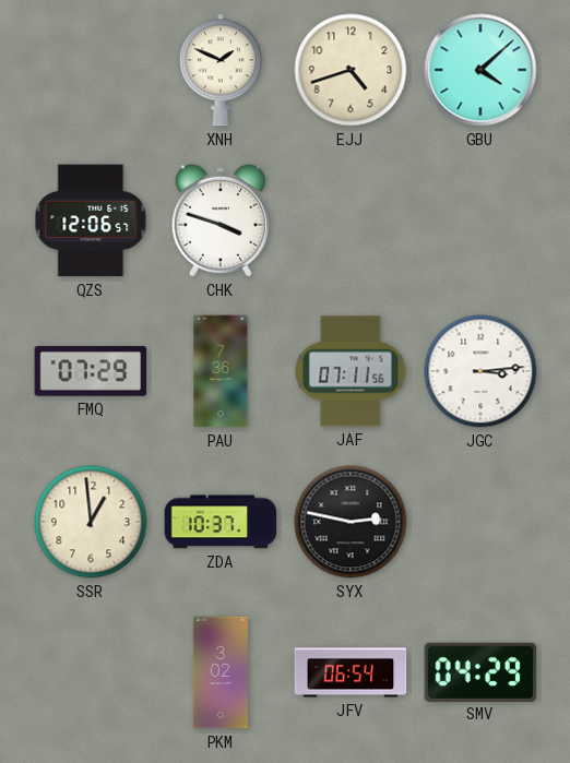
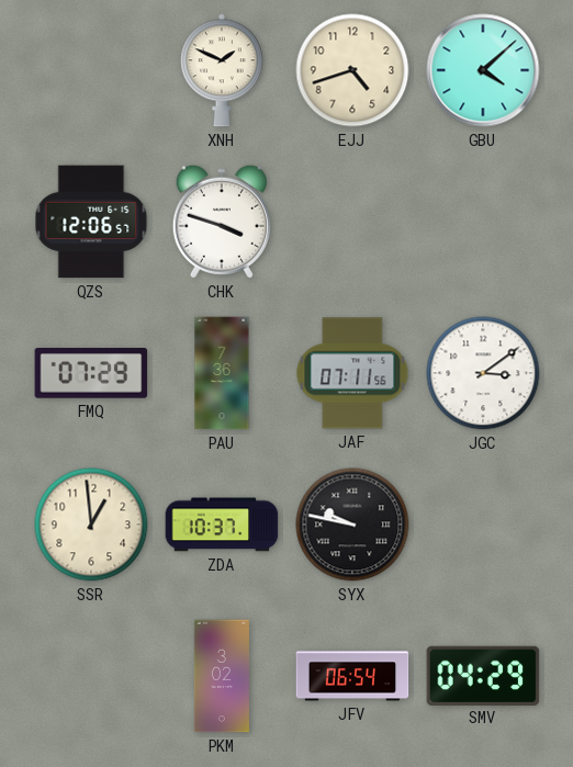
JGC: 3:14 -> 3:09 (483, 373)
SYX: 2:47 -> 9:47 (352, 525)
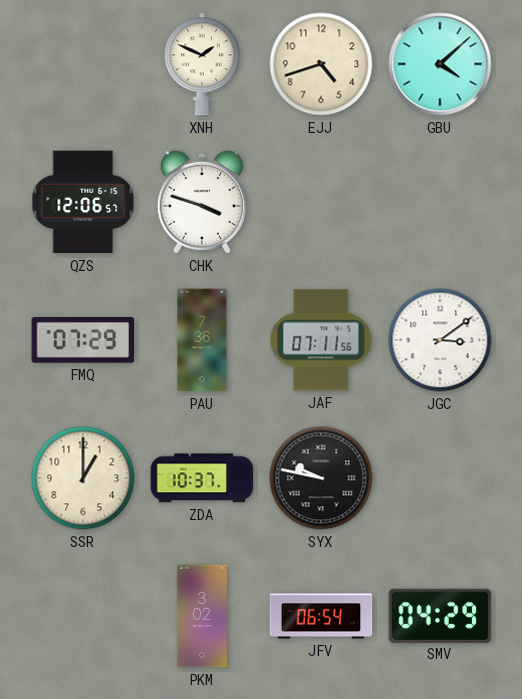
SSR: 12:59 -> 1:00 (83, 478)
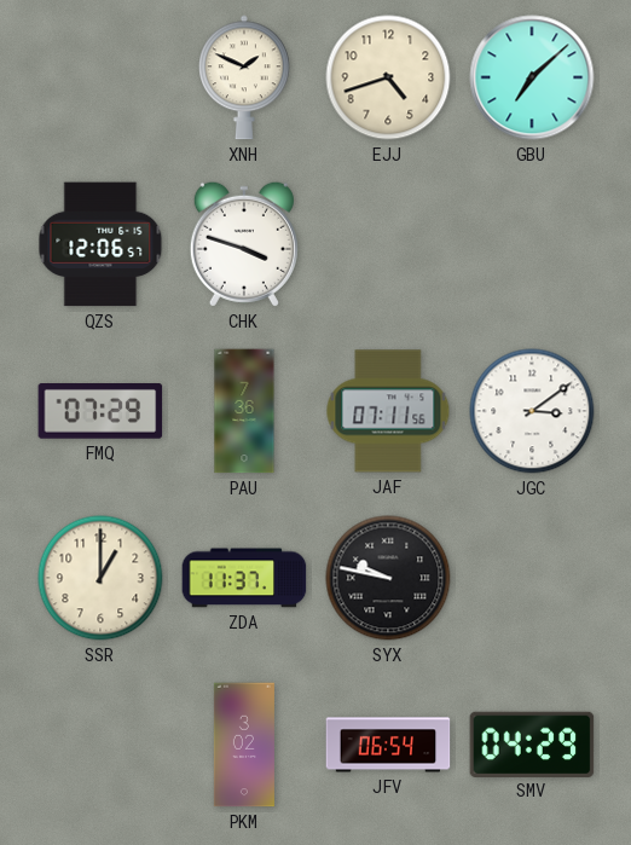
GBU: 4:08 -> 7:08 (532, 77)
ZDA: 10:37 -> 11:37 (244, 578)
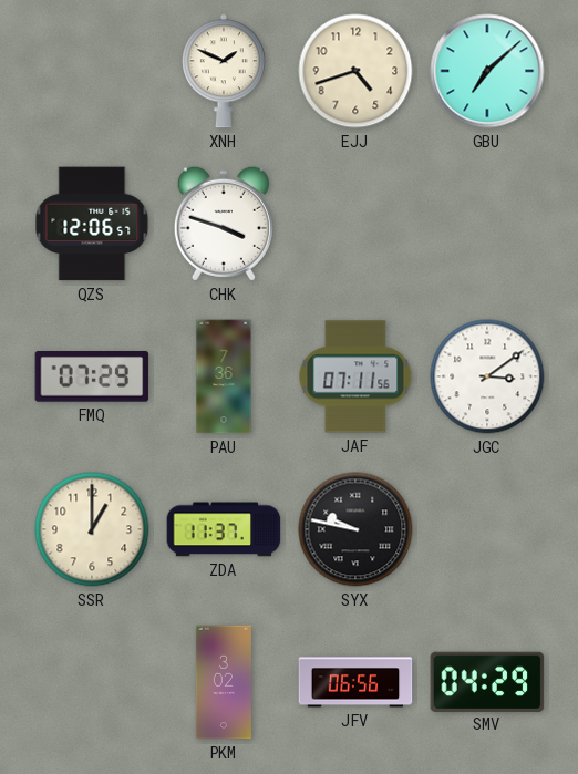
JFV: 06:54 -> 06:56 (355, 682)
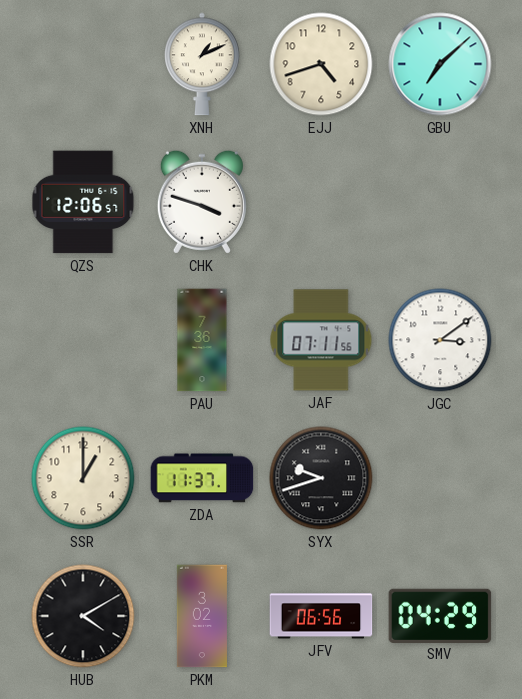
XNH: 1:49 -> 1:11 (202, 64)
FMQ: 07:29 -> none (92, 378)
SYX: 9:47 -> 9:42 (321, 478)
HUB: none -> 4:10 (83, 616)
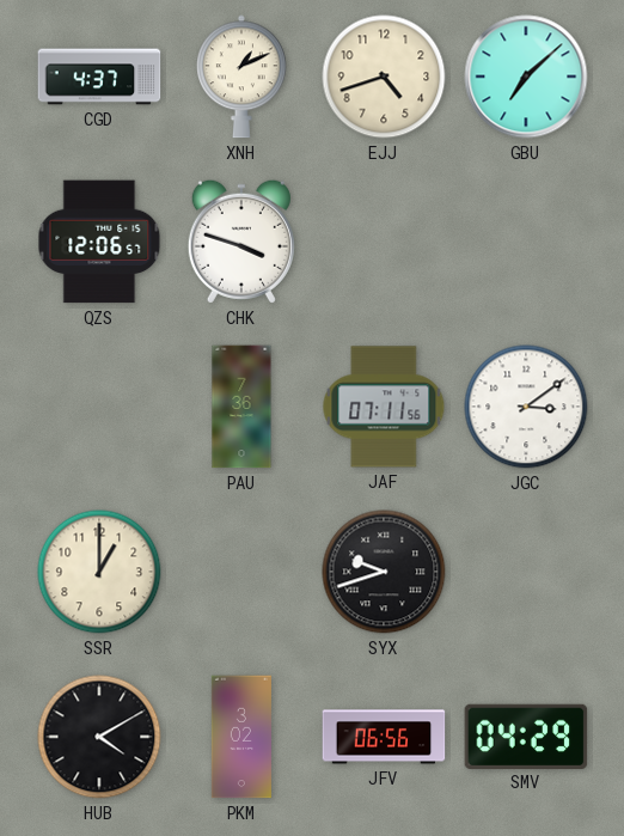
CGD: none -> 4:37 (99, 77)
ZDA: 11:37 -> none (202, 478)
